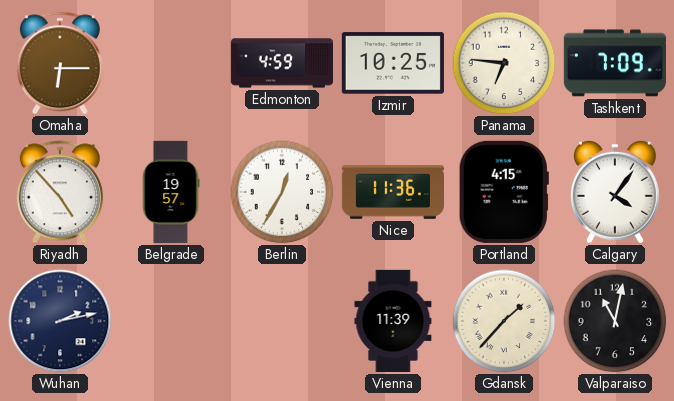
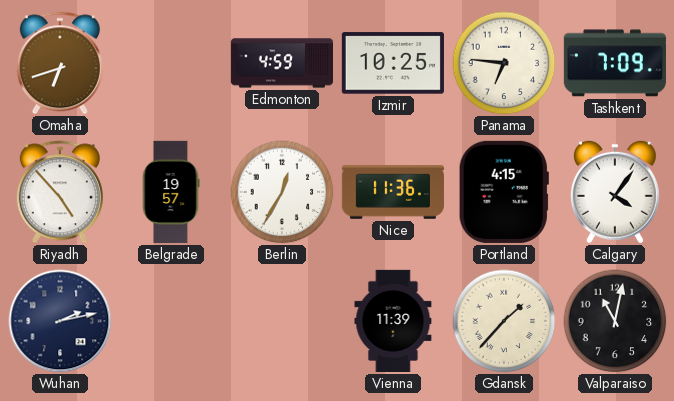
Omaha: 6:15 -> 6:42 (60, 63)
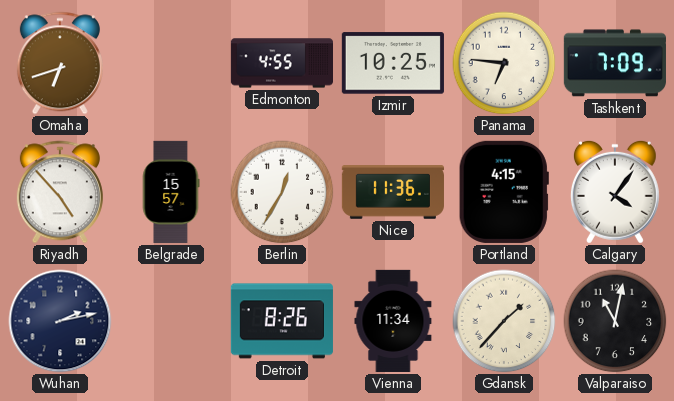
Edmonton: 4:59 -> 4:55 (281, 63)
Belgrade: 19:57 -> 15:57 (171, 192)
Detroit: none -> 8:26 (282, 321)
Vienna: 11:39 -> 11:34 (393, 321)
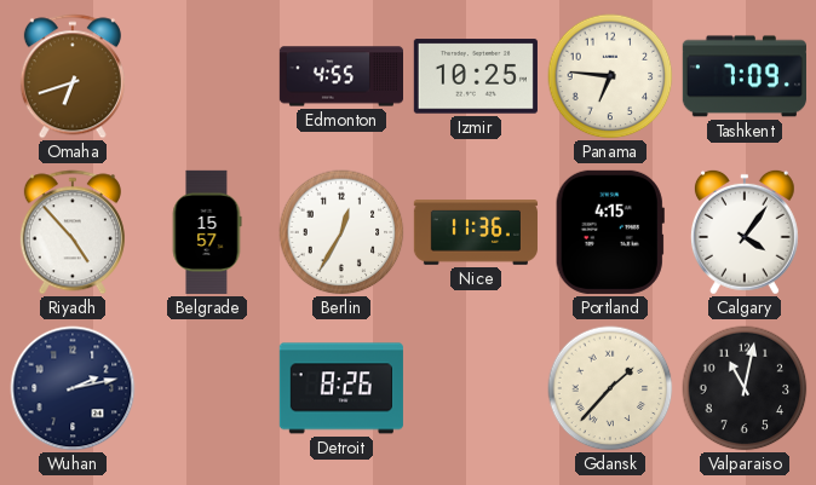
Vienna: 11:34 -> none (393, 321)
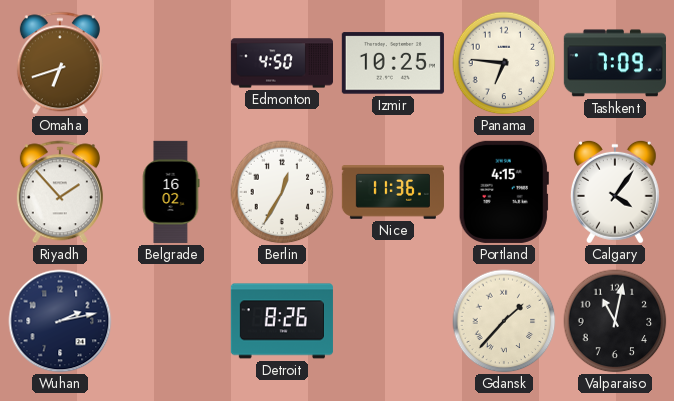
Edmonton: 4:55 -> 4:50 (281, 63)
Riyadh: 4:53 -> 1:53 (60, 192)
Belgrade: 15:57 -> 16:02 (171, 192)
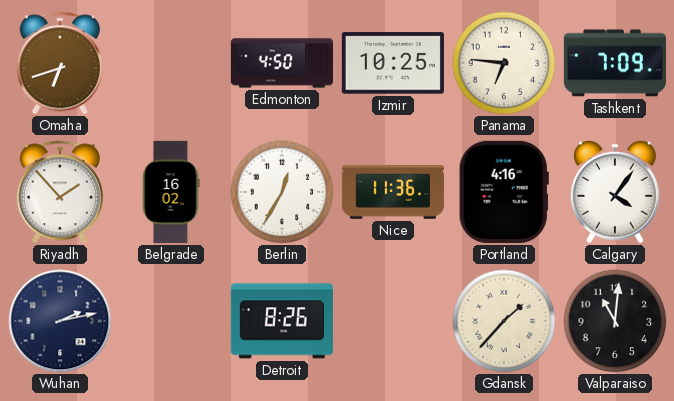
Portland: 4:15 -> 4:16 (504, 192)
Valparaiso: 11:02 -> 11:01 (615, 321)
